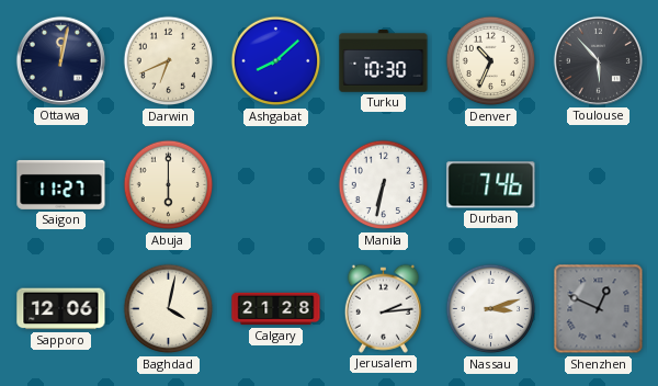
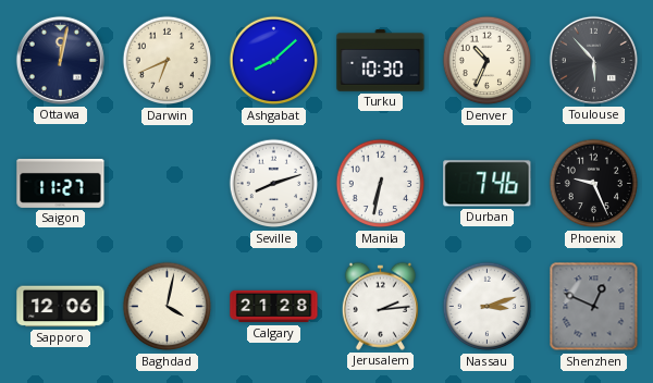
Abuja: 6:00 -> none (169, 185)
Seville: none -> 8:12 (274, 184)
Phoenix: none -> 9:26 (594, 184)
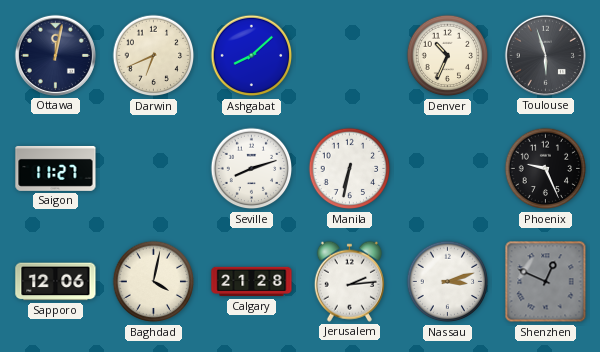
Turku: 10:30 -> none (381, 61)
Toulouse: 5:53 -> 5:57 (545, 55)
Durban: 7:46 -> none (488, 184)
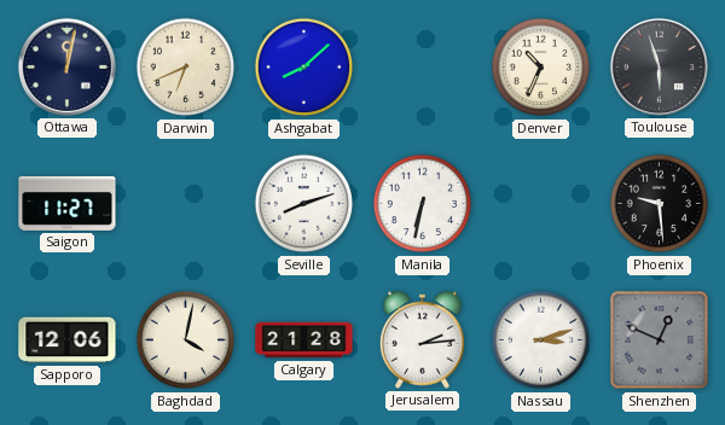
Phoenix: 9:26 -> 9:29 (660, 204)
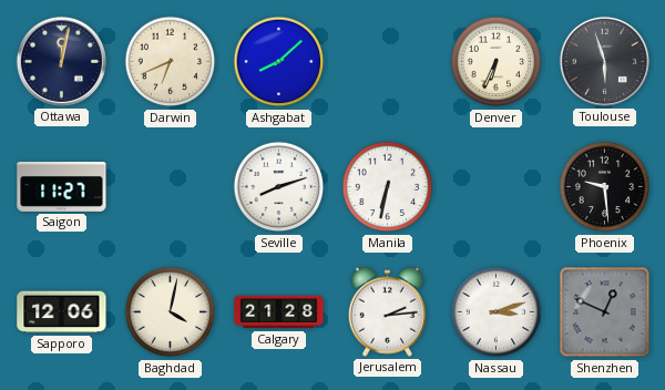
Denver: 10:34 -> 6:34 (497, 62)
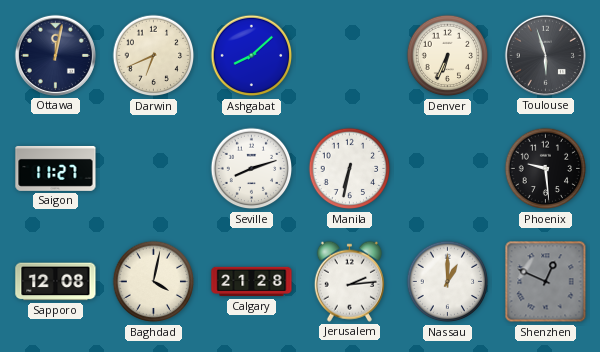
Sapporo: 12:06 -> 12:08 (56, 282)
Nassau: 3:12 -> 1:00 (448, 282)
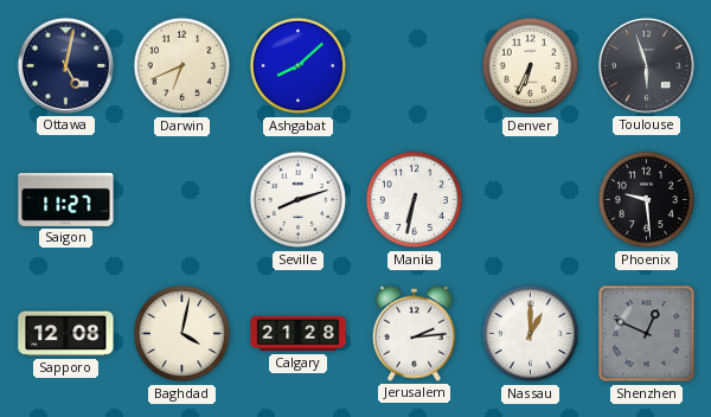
Ottawa: 12:02 -> 5:02 (65, 65)
